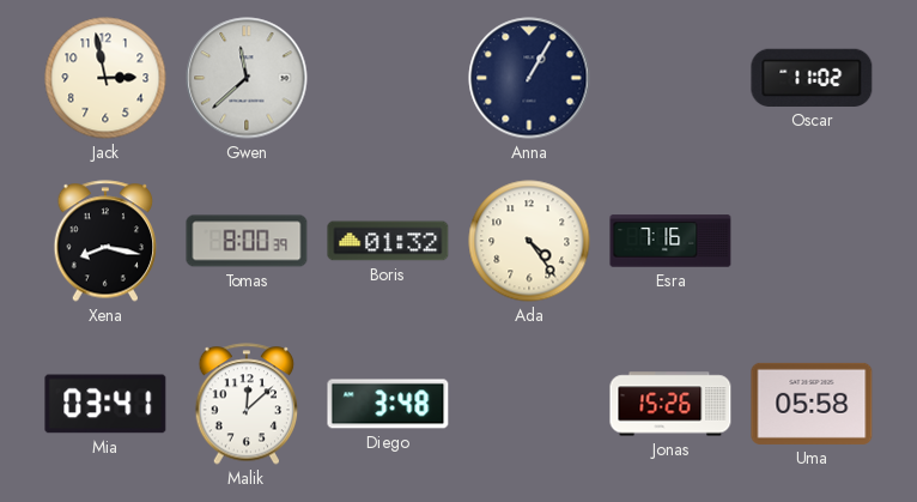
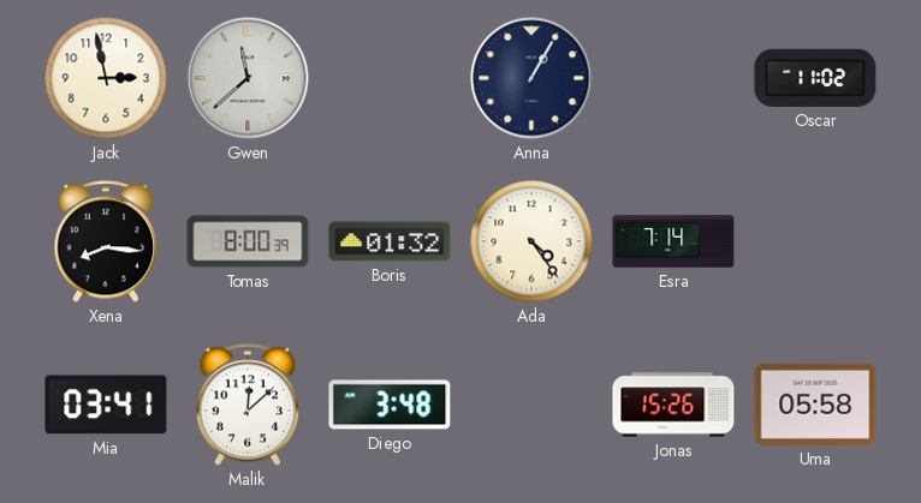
Xena: 8:17 -> 8:16 (106, 241)
Esra: 7:16 -> 7:14 (673, 241)
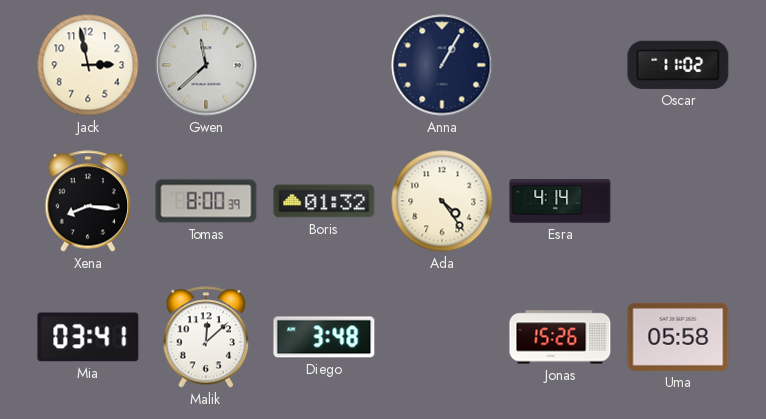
Esra: 7:14 -> 4:14 (560, 201)
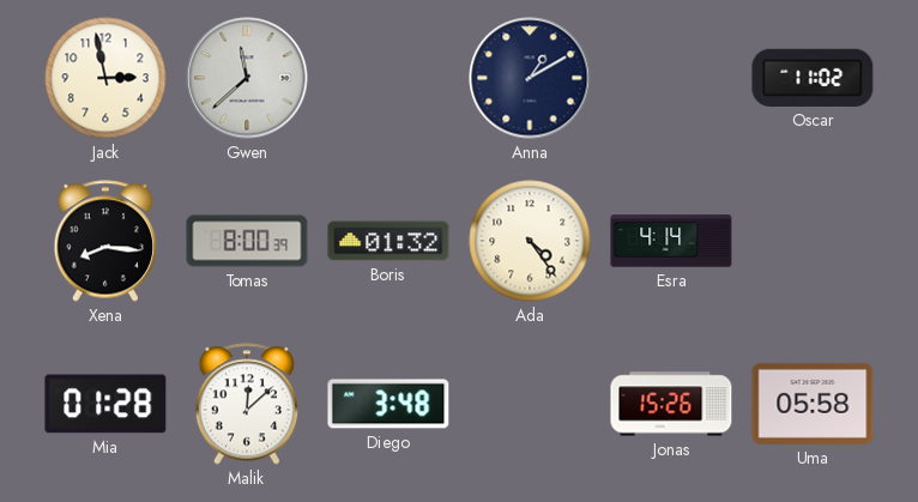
Anna: 1:05 -> 1:10 (530, 78)
Mia: 03:41 -> 01:28 (105, 404)
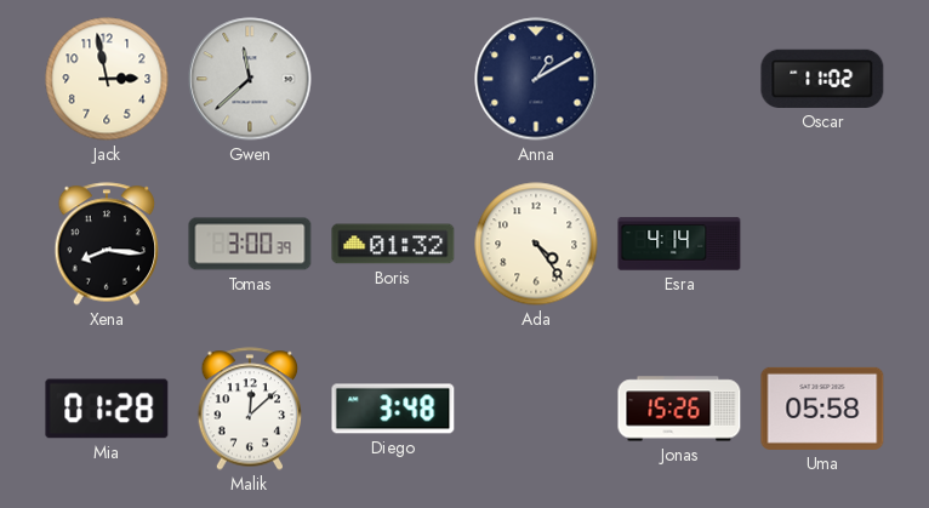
Tomas: 8:00 -> 3:00 (250, 244)
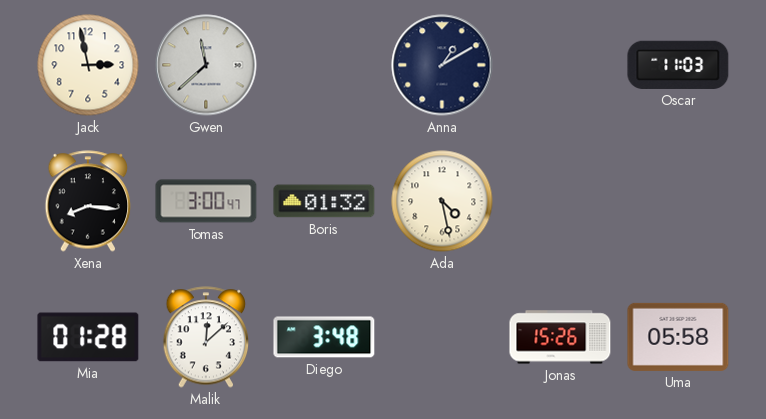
Oscar: 11:02 -> 11:03 (678, 65)
Tomas: 3:00:39 -> 3:00:47 (206, 201)
Ada: 4:24 -> 4:28 (442, 201)
Esra: 4:14 -> none (679, 244)
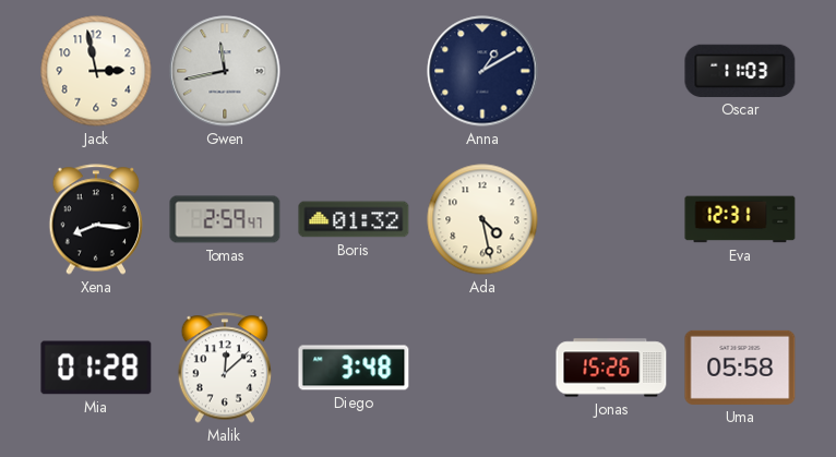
Gwen: 11:38 -> 11:43 (225, 71)
Tomas: 3:00 -> 2:59 (225, 219)
Eva: none -> 12:31 (740, 219)
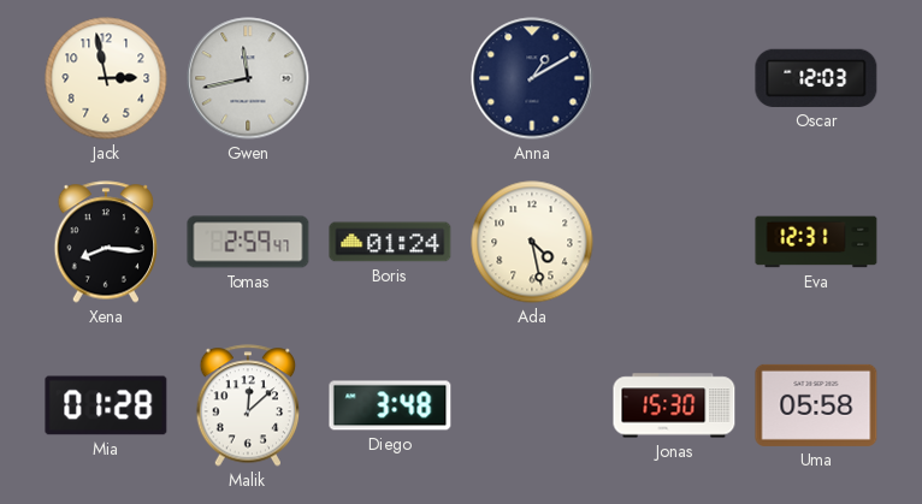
Oscar: 11:03 -> 12:03 (816, 78)
Boris: 01:32 -> 01:24 (390, 242)
Jonas: 15:26 -> 15:30 (674, 405)
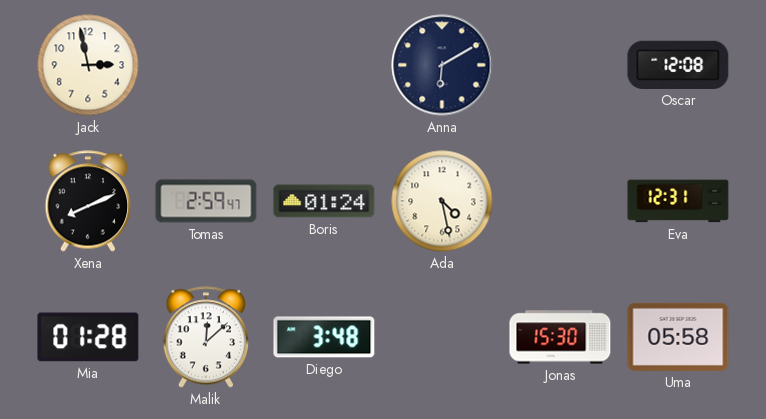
Gwen: 11:43 -> none (248, 78)
Anna: 1:10 -> 6:10 (442, 65)
Oscar: 12:03 -> 12:08 (678, 65)
Xena: 8:16 -> 8:11 (88, 201)
